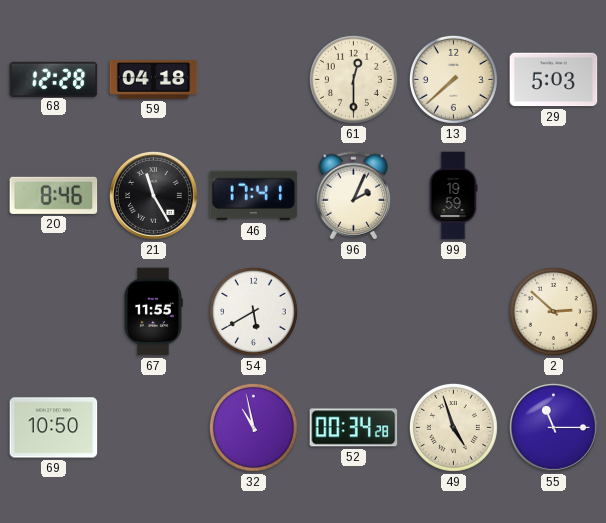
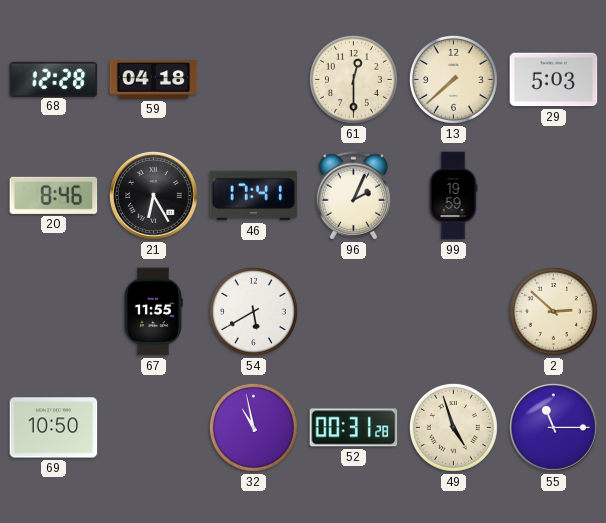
21: 11:25 -> 6:25 (153, 195)
52: 00:34 -> 00:31 (354, 428)
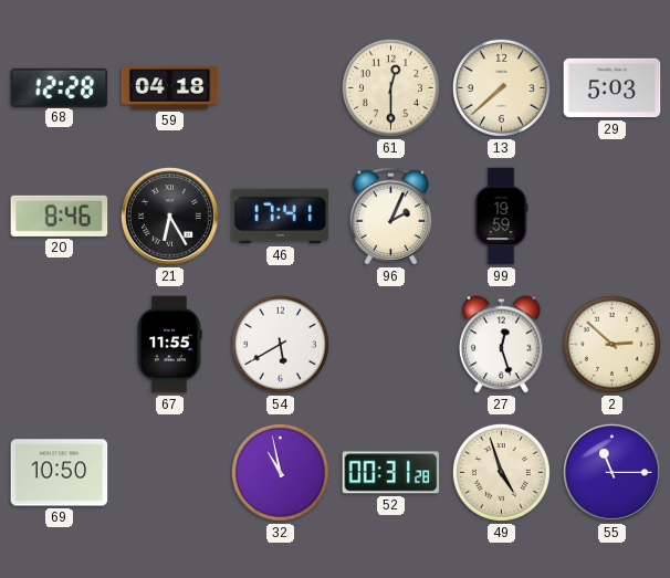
27: none -> 12:27 (502, 345)
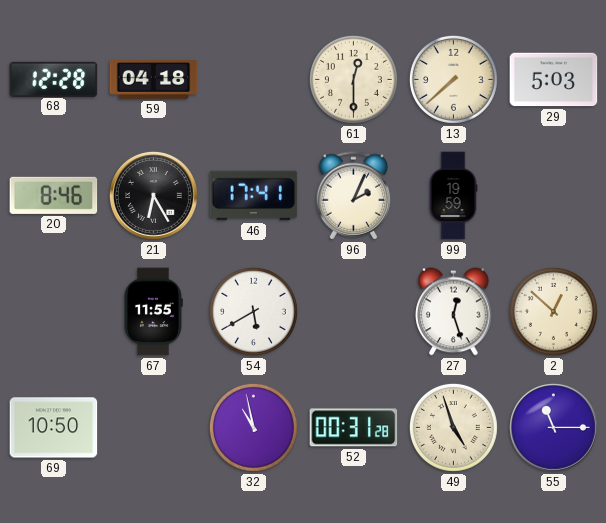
2: 2:52 -> 12:52 (553, 311)
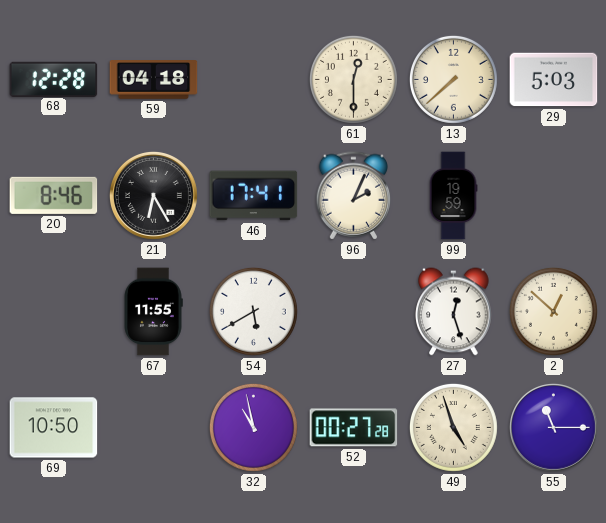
52: 00:31 -> 00:27 (354, 428)
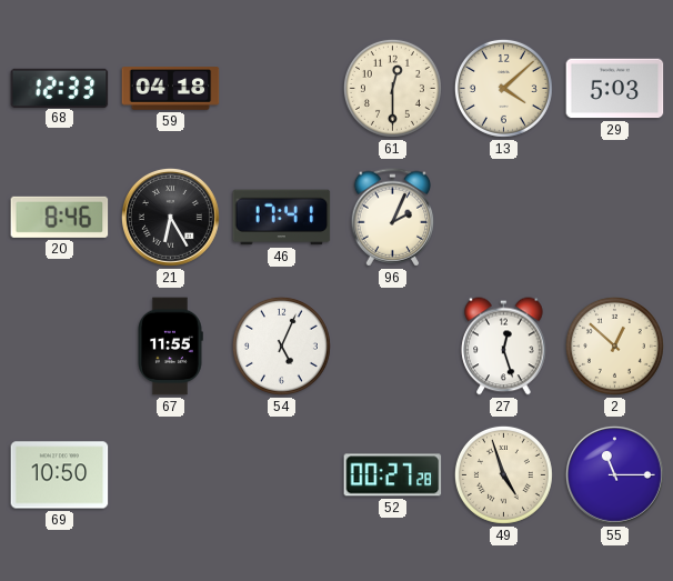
68: 12:28 -> 12:33 (60, 88)
13: 7:38 -> 4:08 (503, 88)
99: 19:59 -> none (453, 196)
54: 5:40 -> 5:04 (281, 345)
32: 10:58 -> none (253, 427)
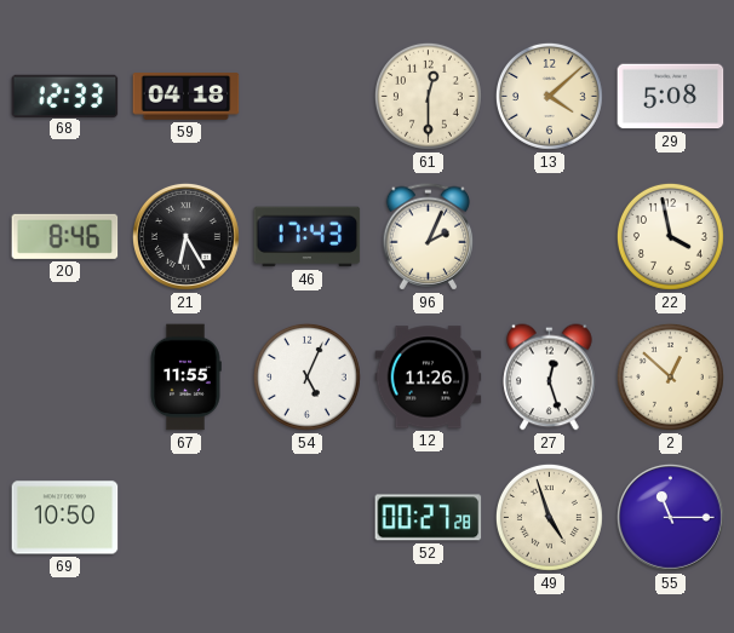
29: 5:03 -> 5:08 (671, 97)
46: 17:41 -> 17:43 (308, 237)
22: none -> 3:58 (670, 236)
12: none -> 11:26 (429, 378)
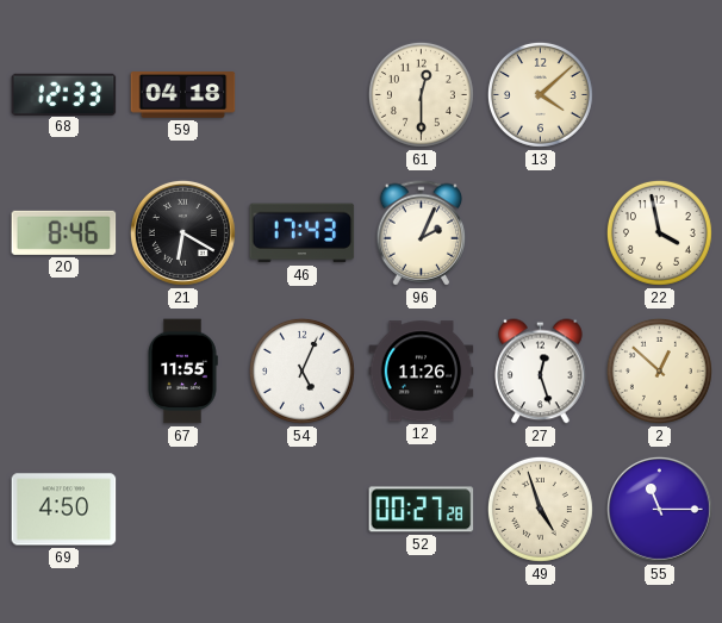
29: 5:08 -> none (671, 97)
21: 6:25 -> 6:20 (182, 232)
69: 10:50 -> 4:50 (64, 510)
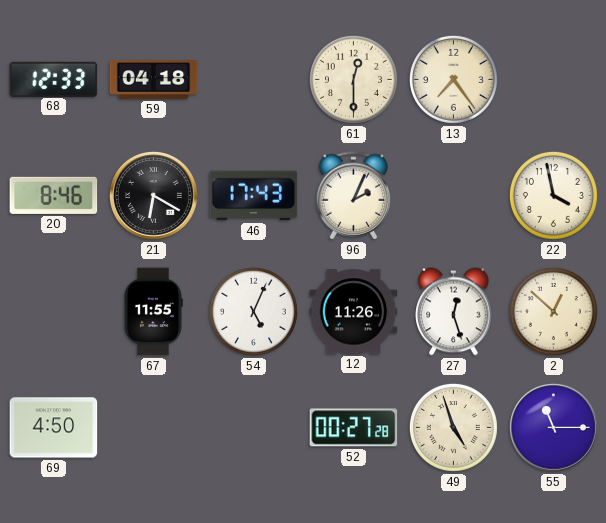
13: 4:08 -> 7:24 (453, 79)
